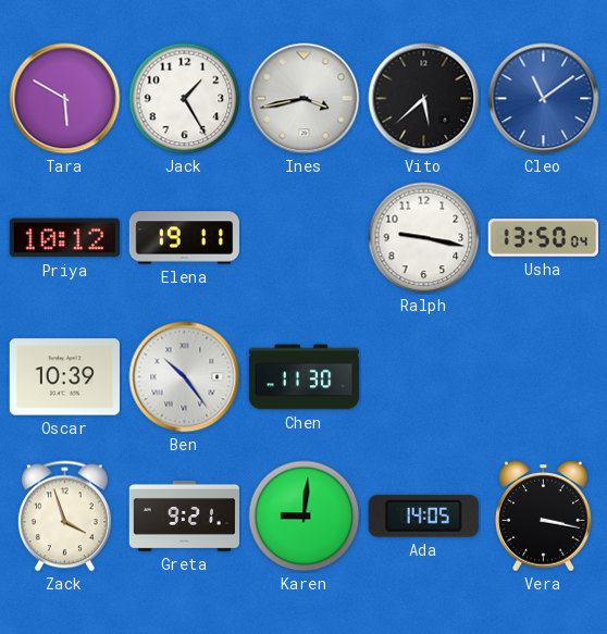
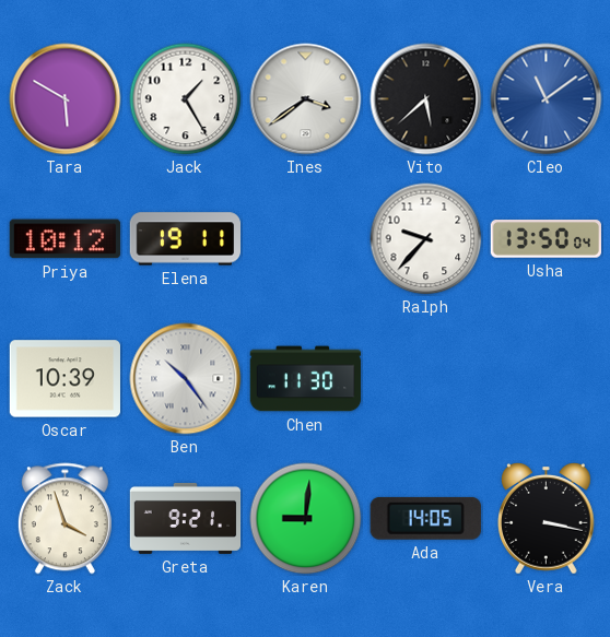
Ines: 3:43 -> 3:39 (306, 99)
Ralph: 9:17 -> 9:37 (426, 239)
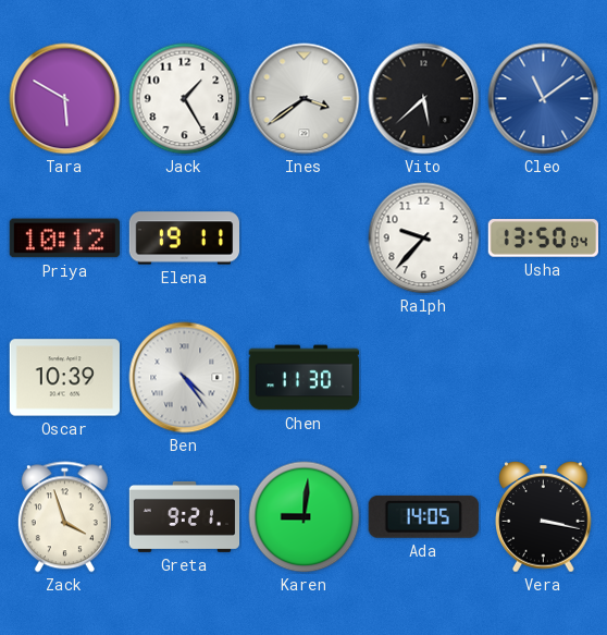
Ben: 10:24 -> 4:24 (185, 378)
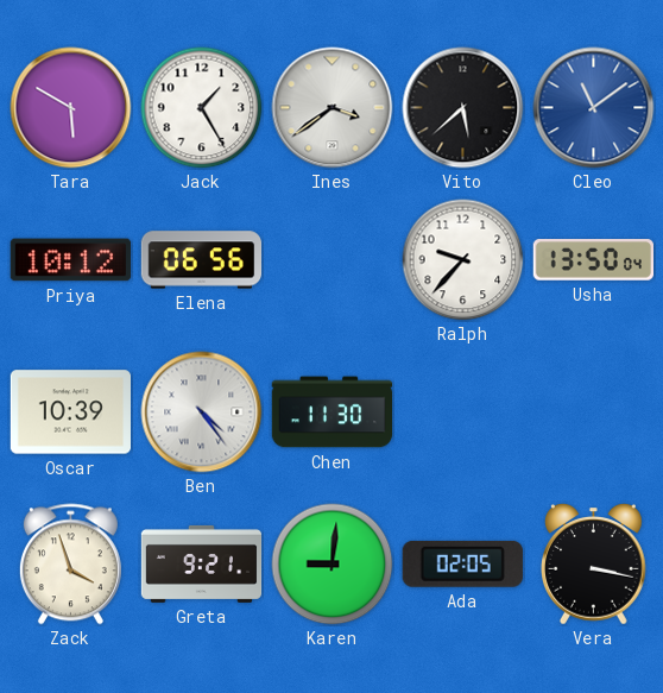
Elena: 19:11 -> 06:56 (202, 260)
Ada: 14:05 -> 02:05 (462, 563)
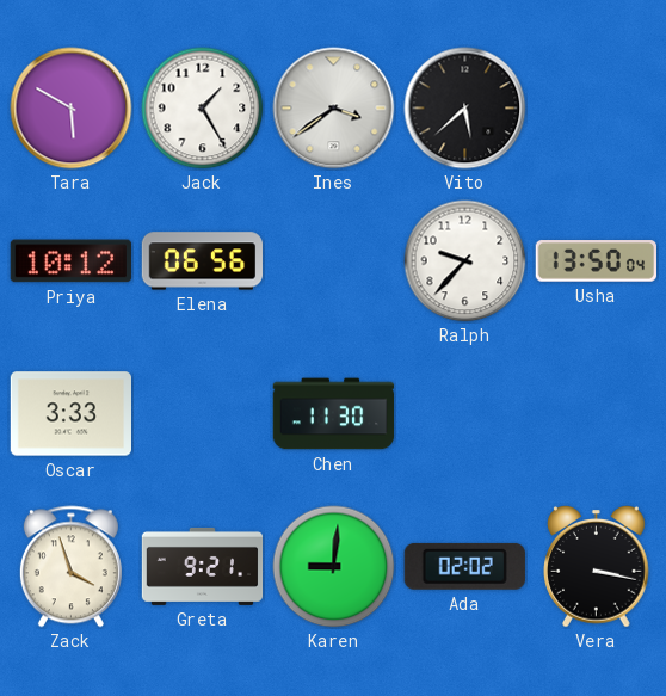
Cleo: 11:09 -> none (594, 108)
Oscar: 10:39 -> 3:33 (70, 414)
Ben: 4:24 -> none (202, 412)
Ada: 02:05 -> 02:02 (464, 566)
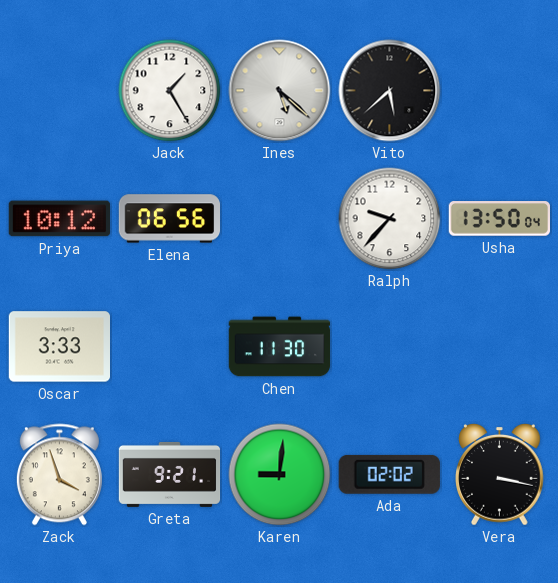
Tara: 5:50 -> none (72, 109)
Ines: 3:39 -> 5:22 (280, 91)
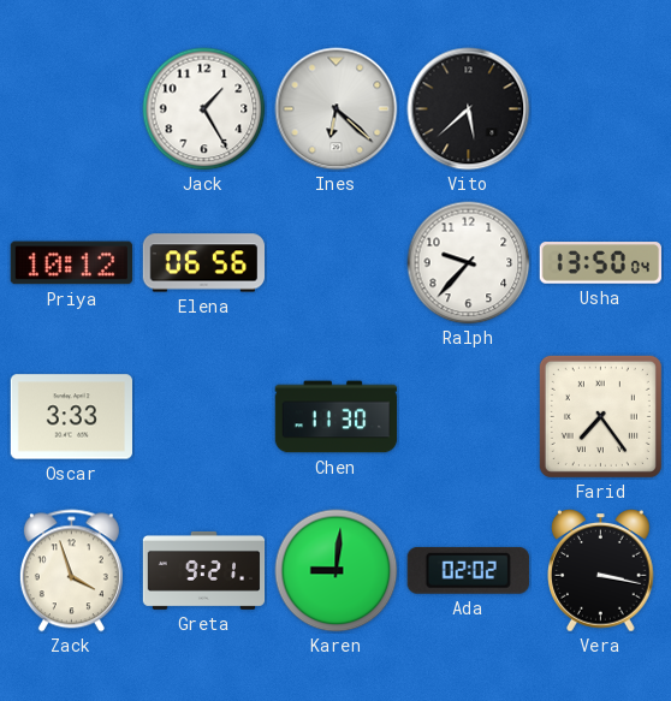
Ines: 5:22 -> 6:22 (337, 109)
Farid: none -> 7:24 (600, 416)
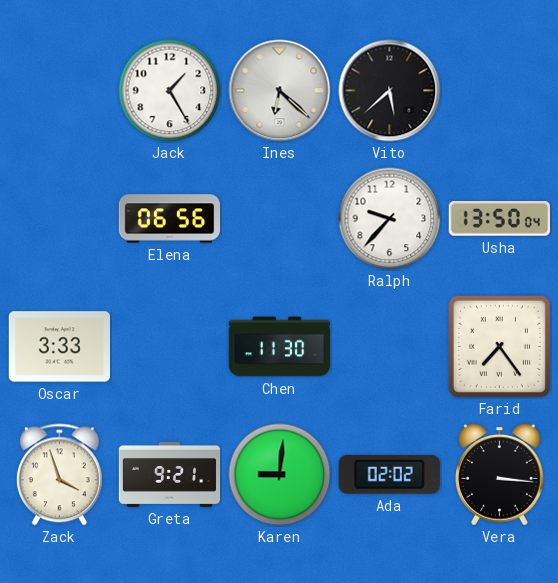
Priya: 10:12 -> none (71, 263)
Vera: 3:17 -> 3:16 (500, 475)
